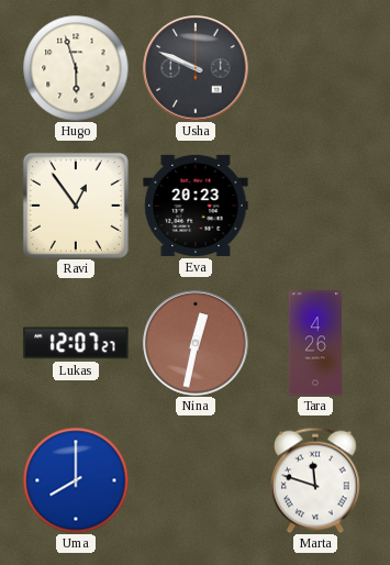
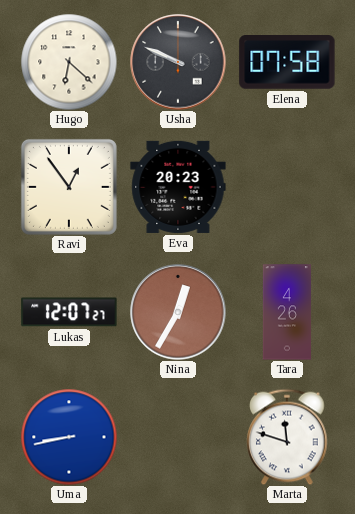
Hugo: 5:57 -> 6:22 (69, 62)
Elena: none -> 07:58 (287, 63)
Nina: 12:32 -> 12:35 (178, 312)
Uma: 8:00 -> 8:43 (69, 437)
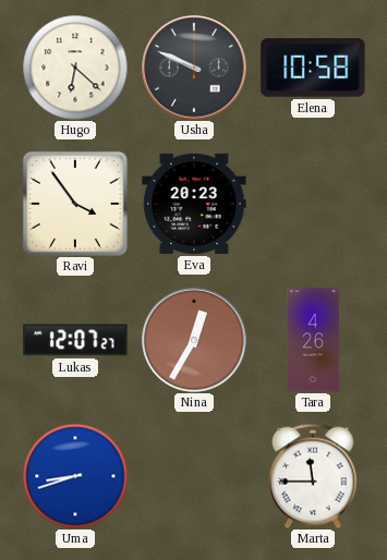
Elena: 07:58 -> 10:58 (313, 69)
Ravi: 12:54 -> 3:54 (75, 204)
Uma: 8:43 -> 8:42 (75, 476)
Marta: 11:48 -> 11:45 (313, 476)
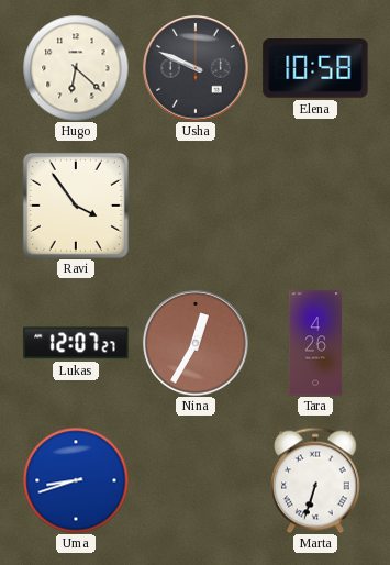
Eva: 20:23 -> none (194, 204)
Marta: 11:45 -> 6:33 (315, 480)
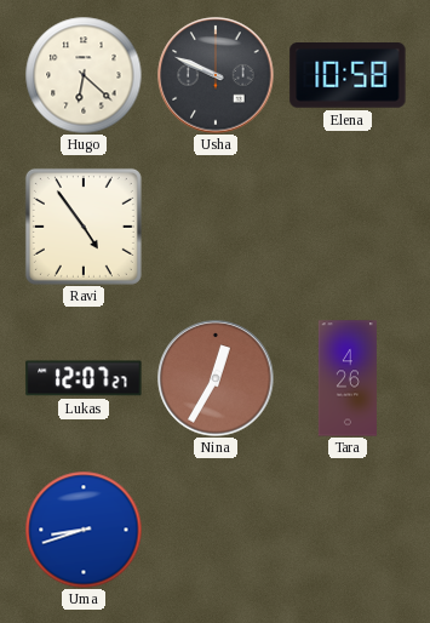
Ravi: 3:54 -> 4:54 (84, 227)
Marta: 6:33 -> none (315, 480)
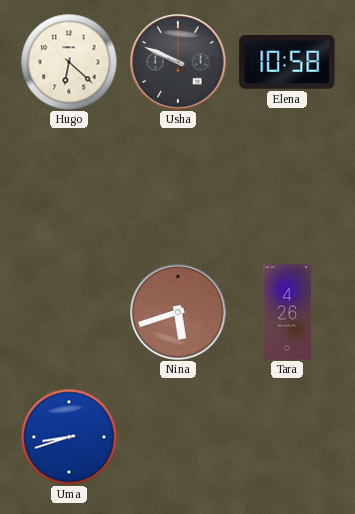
Ravi: 4:54 -> none (84, 227)
Lukas: 12:07 -> none (84, 378)
Nina: 12:35 -> 5:42 (178, 312)
